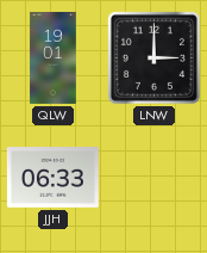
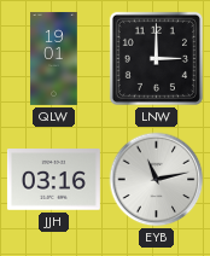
JJH: 06:33 -> 03:16 (53, 180)
EYB: none -> 11:13 (157, 180)
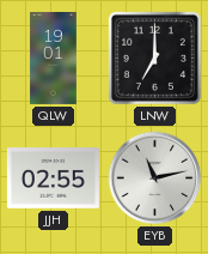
LNW: 3:00 -> 7:00 (154, 58)
JJH: 03:16 -> 02:55 (53, 179)
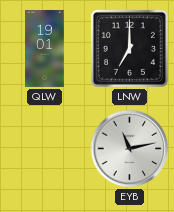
JJH: 02:55 -> none (53, 179)
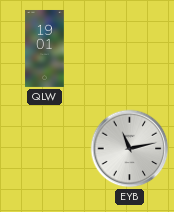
LNW: 7:00 -> none (129, 48)
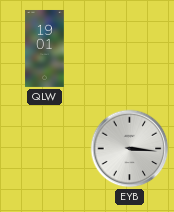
EYB: 11:13 -> 3:16 (130, 149)
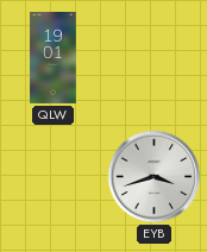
EYB: 3:16 -> 3:42 (155, 177)
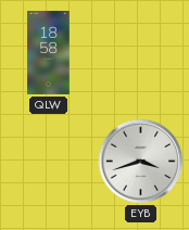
QLW: 19:01 -> 18:58 (49, 52)
